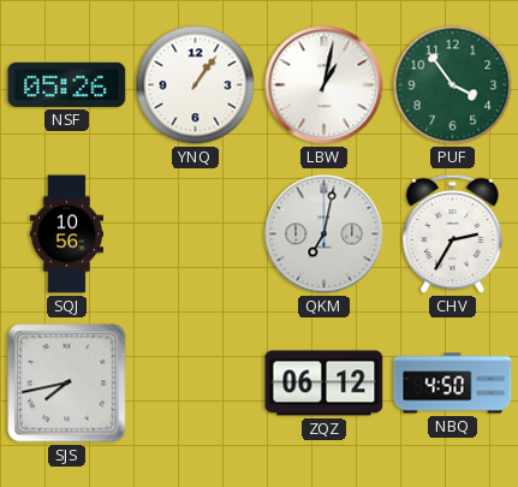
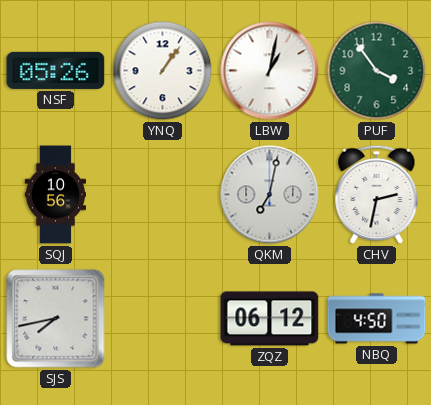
CHV: 2:35 -> 2:32 (377, 195)
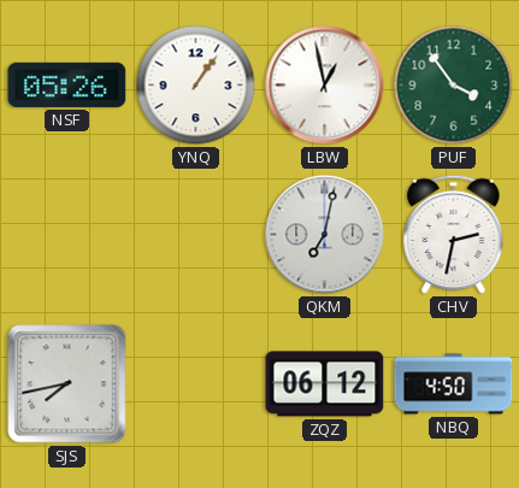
LBW: 1:02 -> 12:58 (325, 86)
SQJ: 10:56 -> none (55, 195)
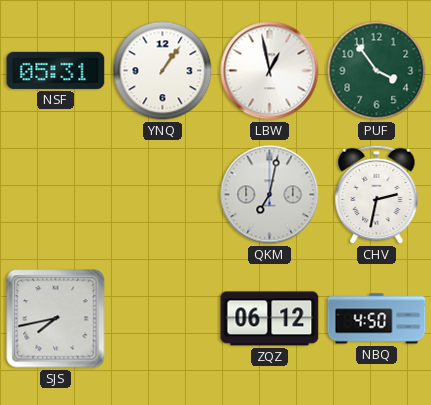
NSF: 05:26 -> 05:31 (56, 70)
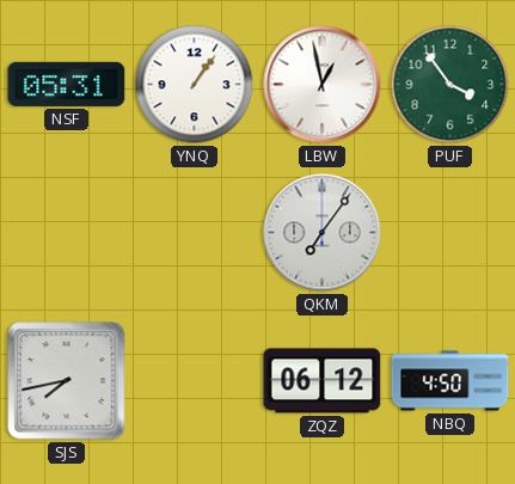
QKM: 7:02 -> 7:06 (323, 233)
CHV: 2:32 -> none (377, 195)
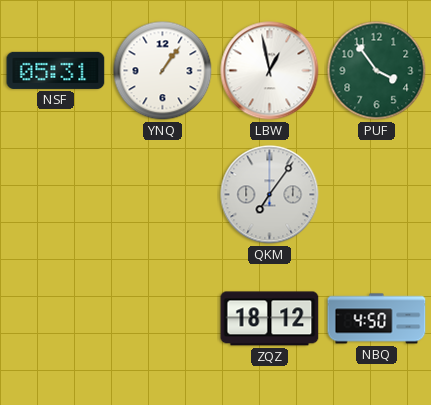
SJS: 7:43 -> none (67, 381)
ZQZ: 06:12 -> 18:12 (270, 319)
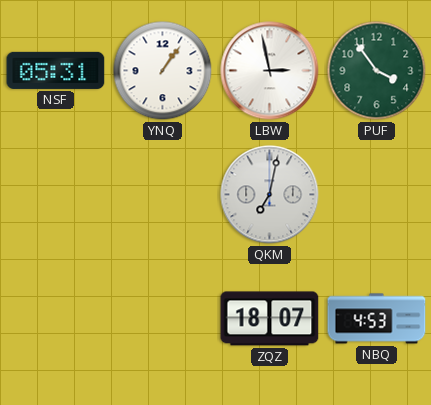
LBW: 12:58 -> 2:58 (270, 71)
QKM: 7:06 -> 7:02 (270, 195)
ZQZ: 18:12 -> 18:07 (270, 319)
NBQ: 4:50 -> 4:53 (377, 319)
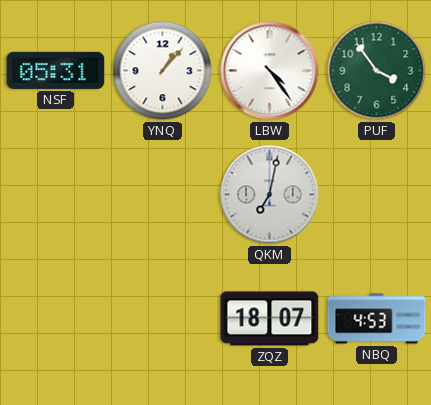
YNQ: 1:06 -> 1:07 (163, 71)
LBW: 2:58 -> 4:24 (270, 71)
